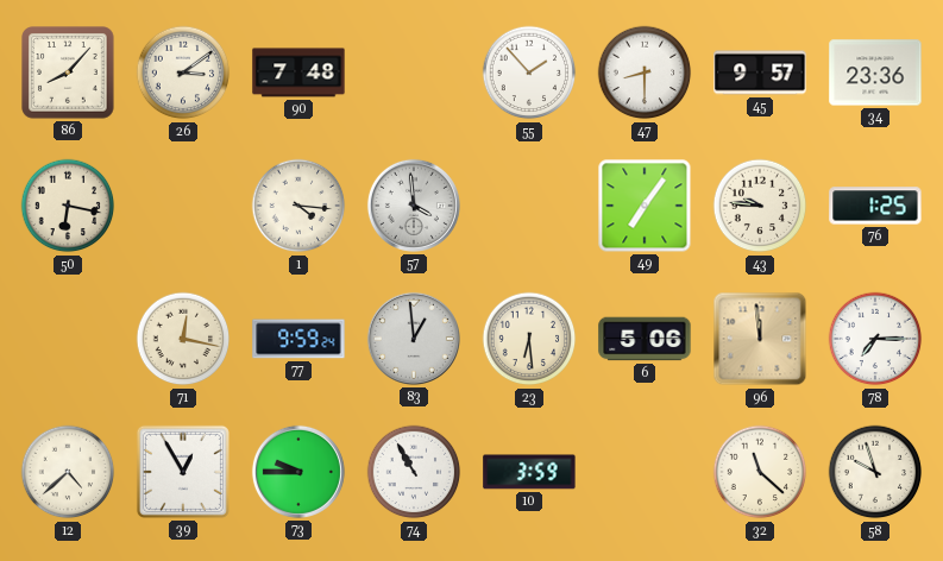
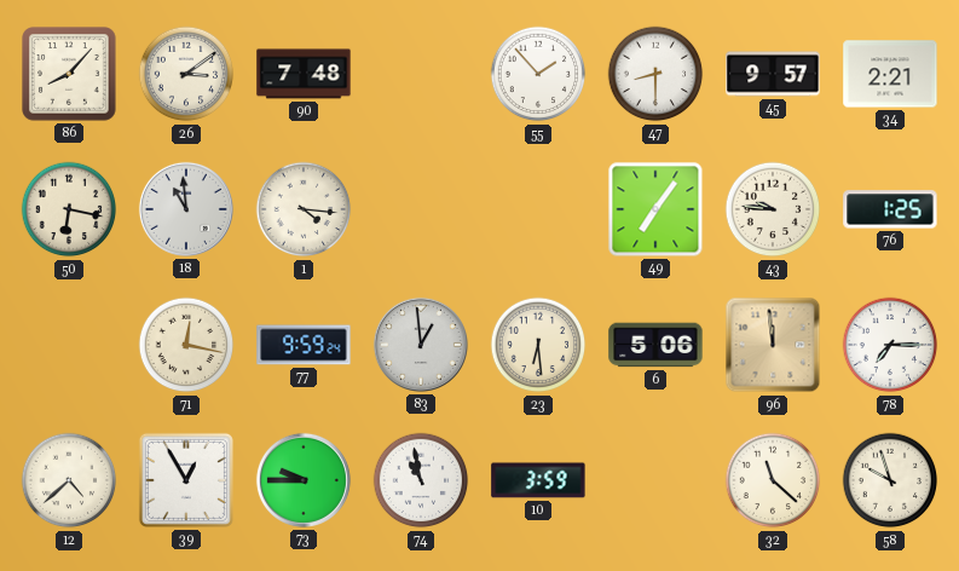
34: 23:36 -> 2:21 (890, 74)
18: none -> 10:59 (186, 209)
57: 3:59 -> none (414, 206)
74: 10:55 -> 10:58 (421, 480)
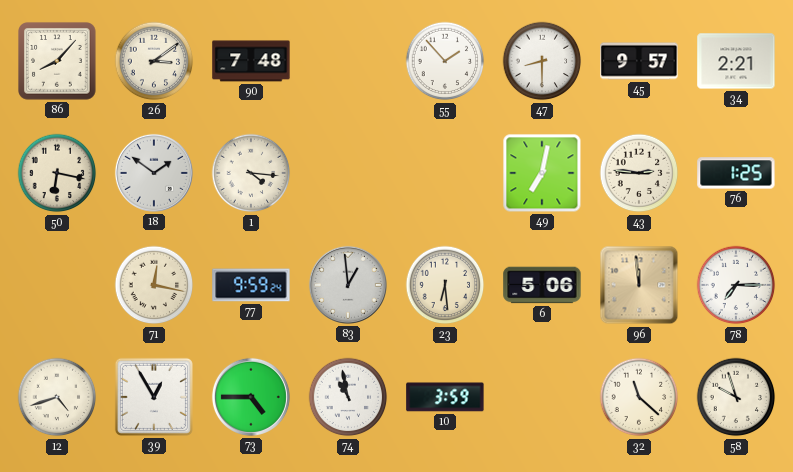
18: 10:59 -> 1:51 (154, 173)
49: 7:06 -> 7:02 (542, 173)
43: 9:46 -> 2:46 (639, 173)
12: 4:38 -> 4:42 (57, 397)
73: 9:45 -> 4:45 (251, 397)
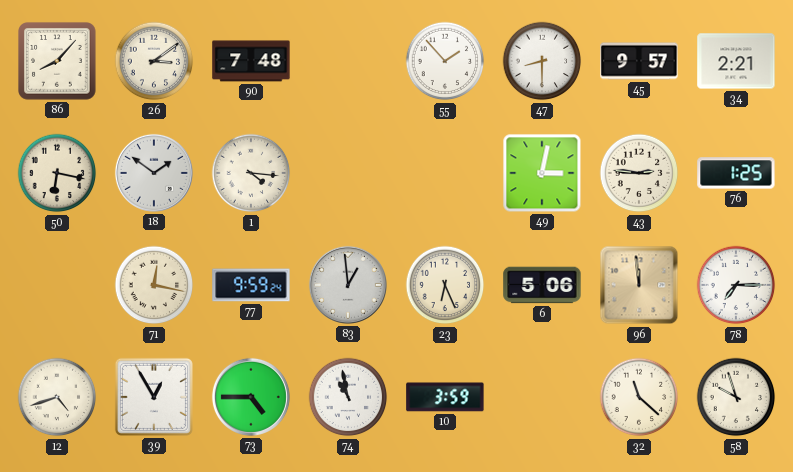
49: 7:02 -> 3:02 (542, 173)
23: 6:29 -> 6:26 (445, 285)
